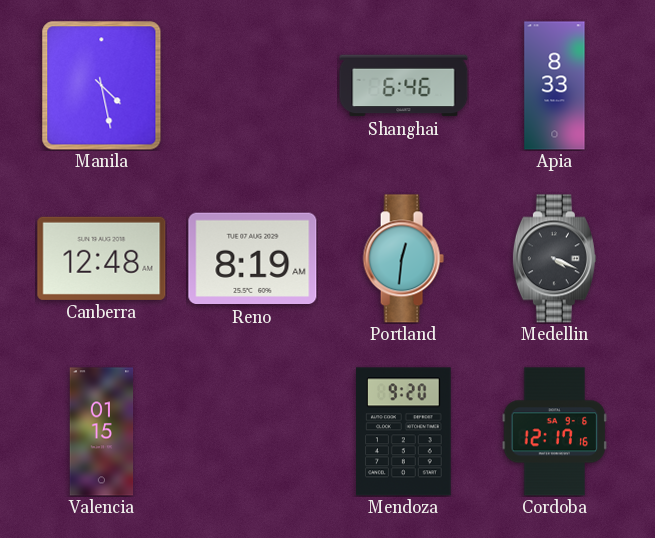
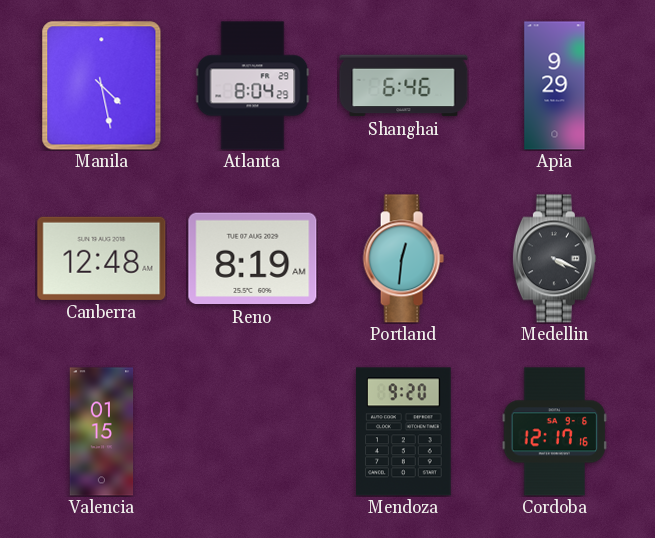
Atlanta: none -> 8:04 (253, 86)
Apia: 8:33 -> 9:29 (555, 86)
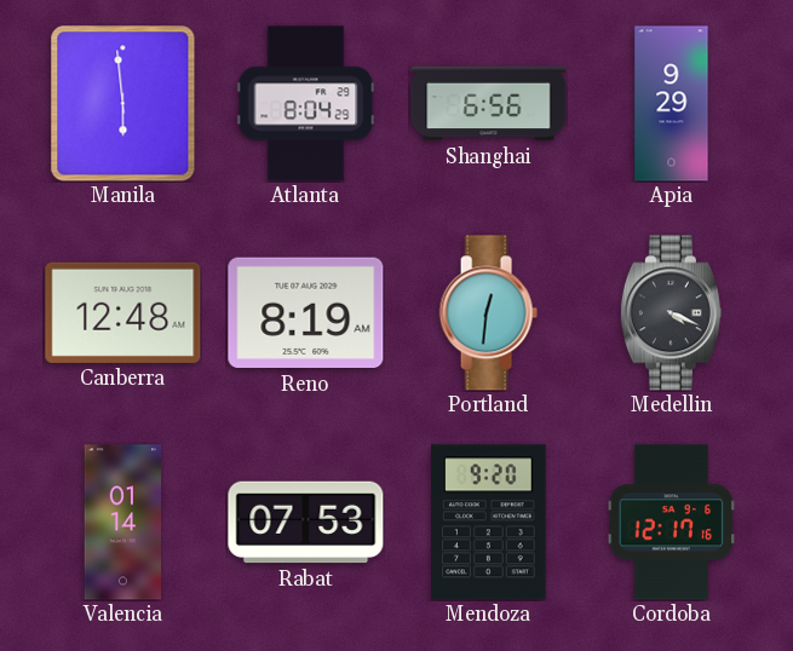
Manila: 4:28 -> 5:59 (123, 104)
Shanghai: 6:46 -> 6:56 (489, 104)
Valencia: 01:15 -> 01:14 (123, 523)
Rabat: none -> 07:53 (306, 523)
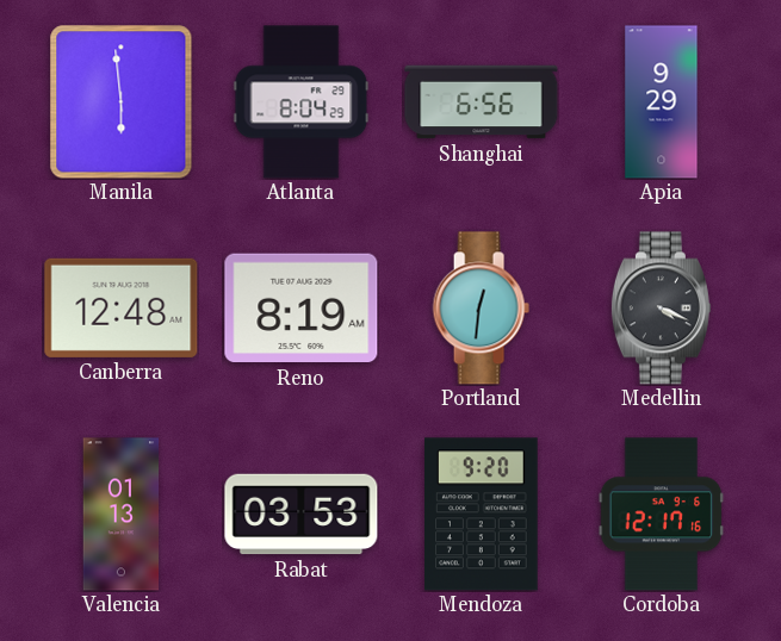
Valencia: 01:14 -> 01:13 (122, 515)
Rabat: 07:53 -> 03:53 (302, 515)
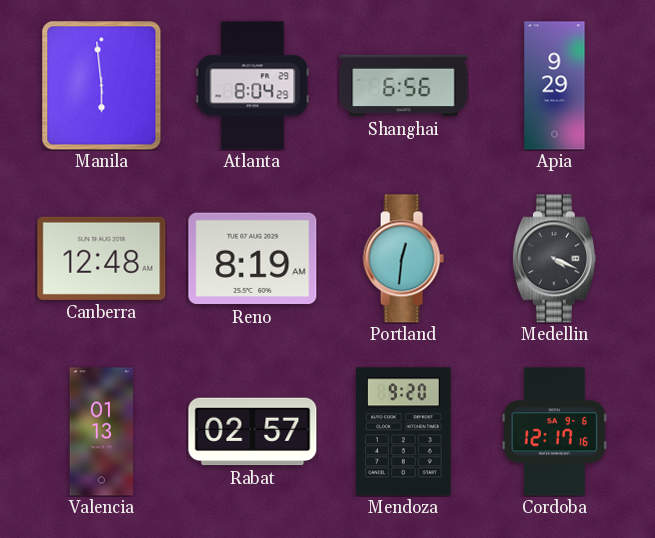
Rabat: 03:53 -> 02:57 (253, 432)
